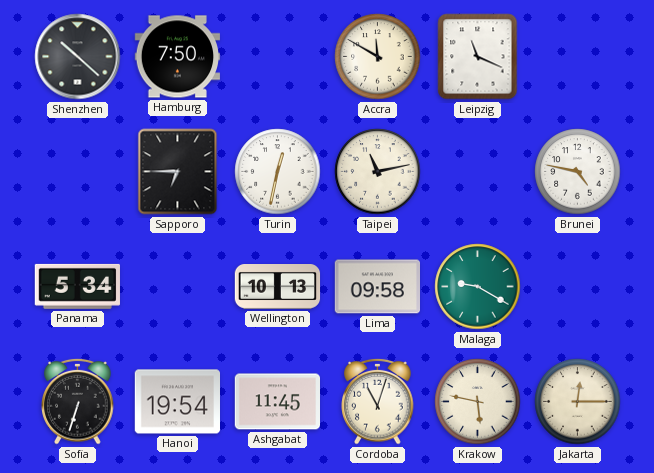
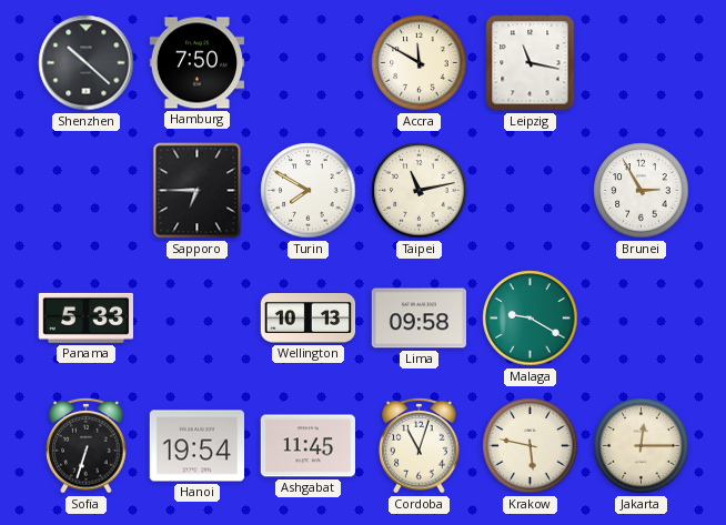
Leipzig: 11:19 -> 11:17 (531, 63)
Turin: 12:32 -> 7:50 (309, 191)
Brunei: 4:47 -> 2:55 (642, 191)
Panama: 5:34 -> 5:33 (85, 317)
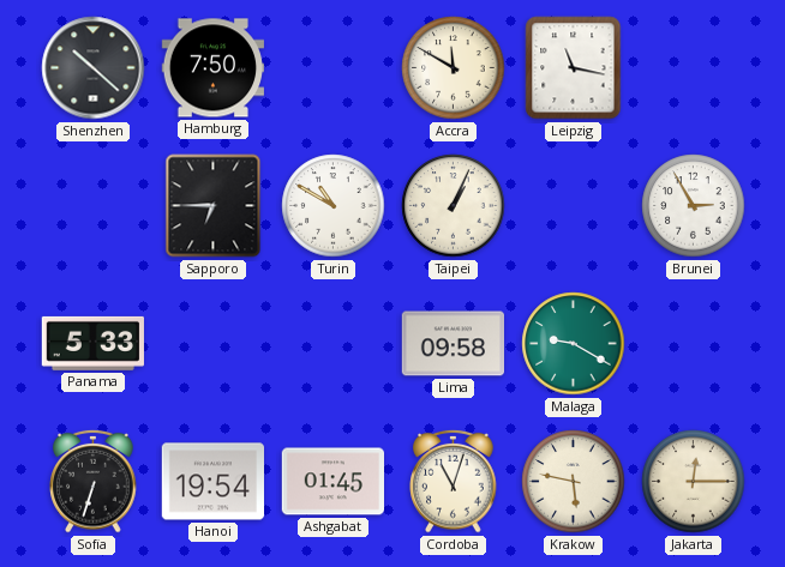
Turin: 7:50 -> 10:50 (334, 206)
Taipei: 11:13 -> 1:04 (454, 206)
Wellington: 10:13 -> none (309, 319)
Ashgabat: 11:45 -> 01:45 (332, 482)
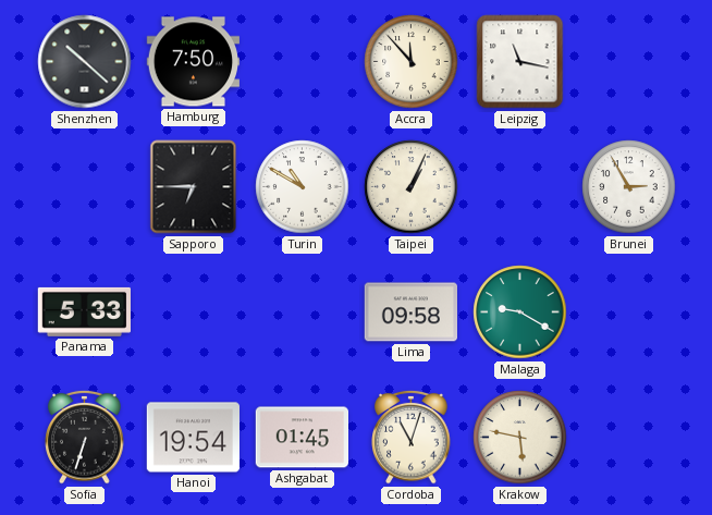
Accra: 11:50 -> 11:53 (412, 62)
Jakarta: 12:15 -> none (694, 482)
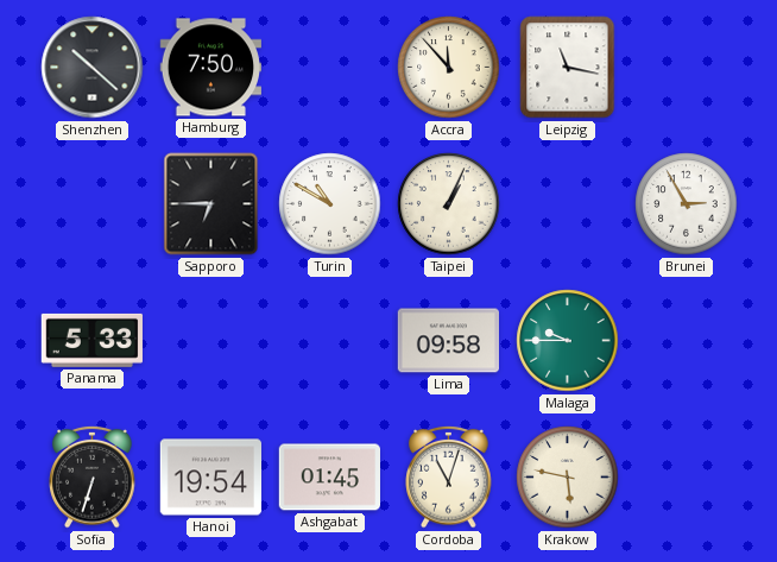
Malaga: 9:20 -> 9:45 (568, 341)
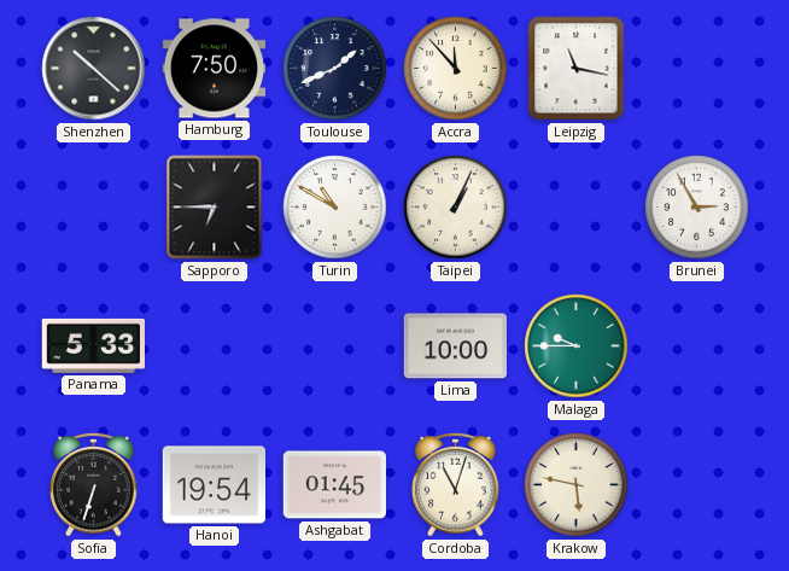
Toulouse: none -> 1:41 (335, 69)
Lima: 09:58 -> 10:00 (455, 346)
